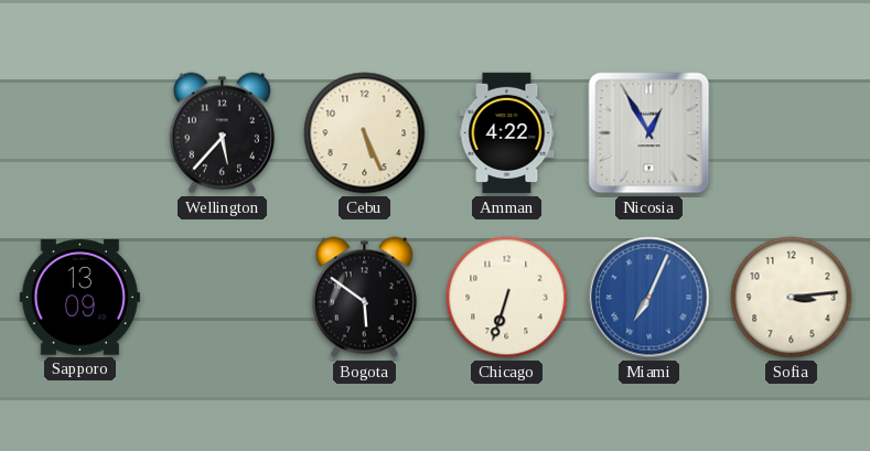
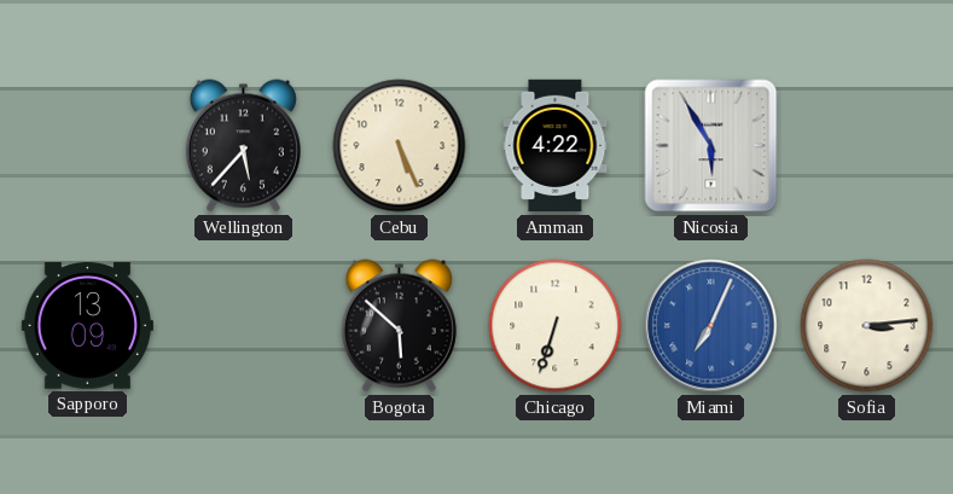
Nicosia: 12:55 -> 5:55 (711, 146)
Bogota: 5:51 -> 5:52 (399, 326)
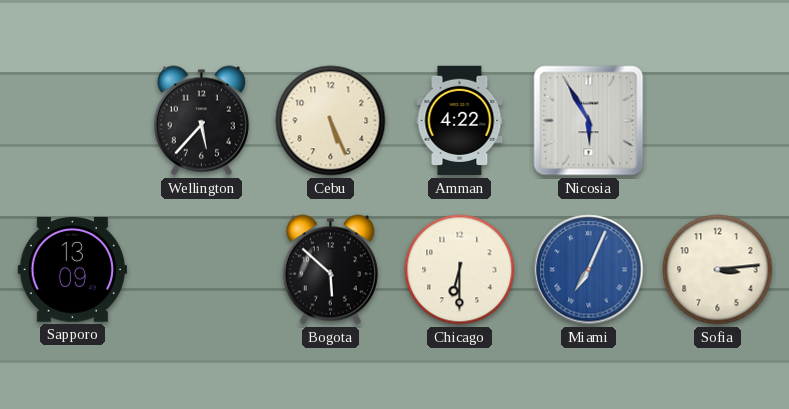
Chicago: 6:33 -> 6:30 (460, 270)
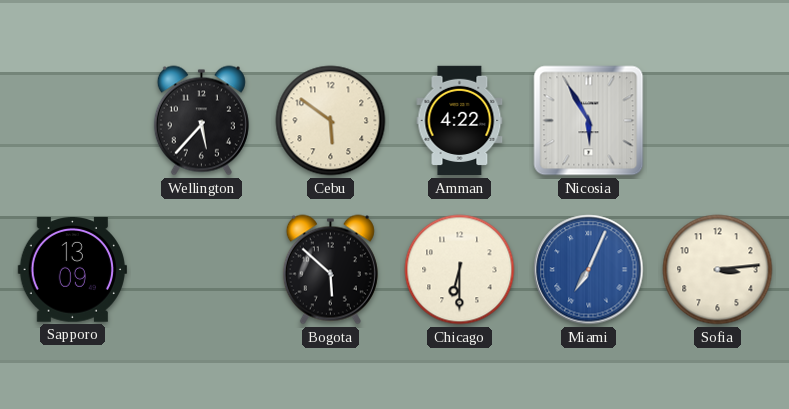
Cebu: 5:26 -> 5:51 (331, 121)
